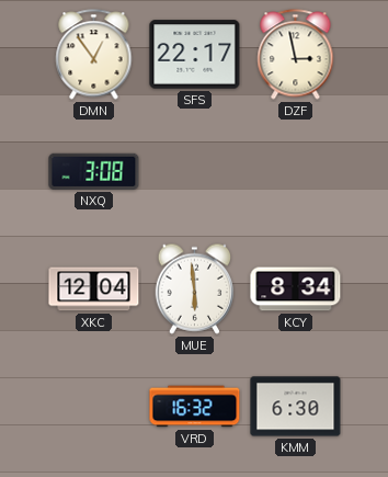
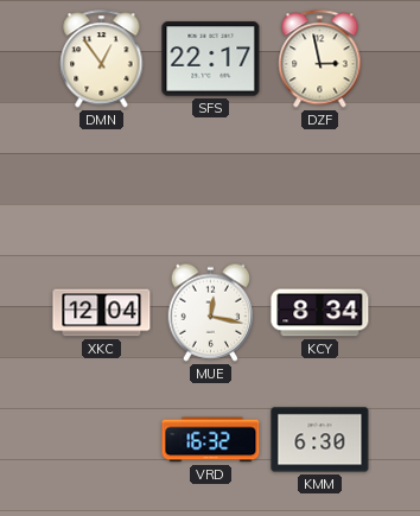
NXQ: 3:08 -> none (94, 171)
MUE: 5:59 -> 12:17 (211, 312)
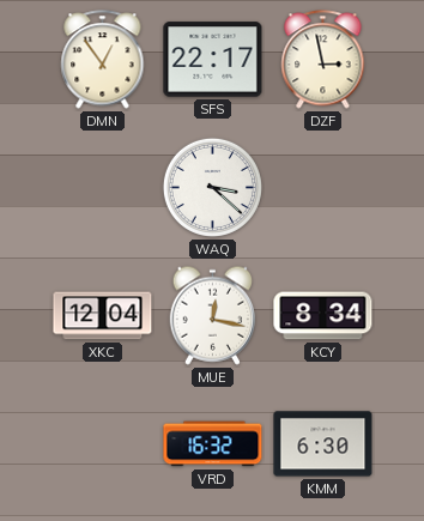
WAQ: none -> 3:22 (212, 187)
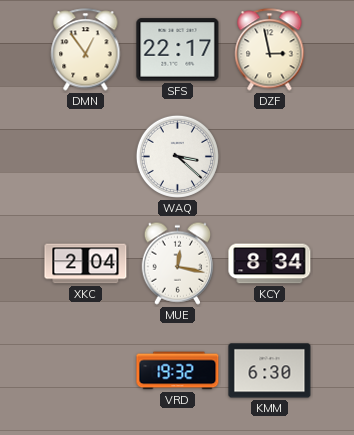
XKC: 12:04 -> 2:04 (86, 264)
VRD: 16:32 -> 19:32 (178, 371)
